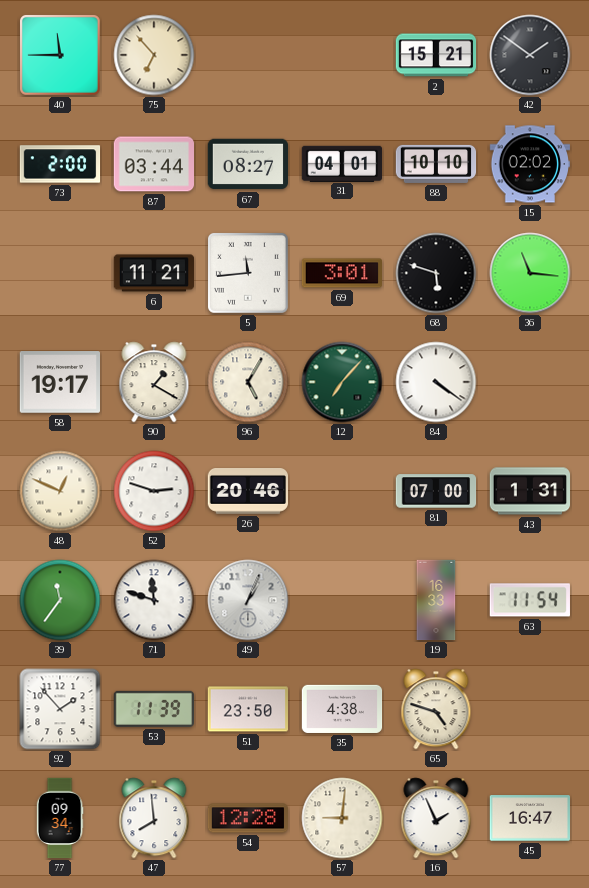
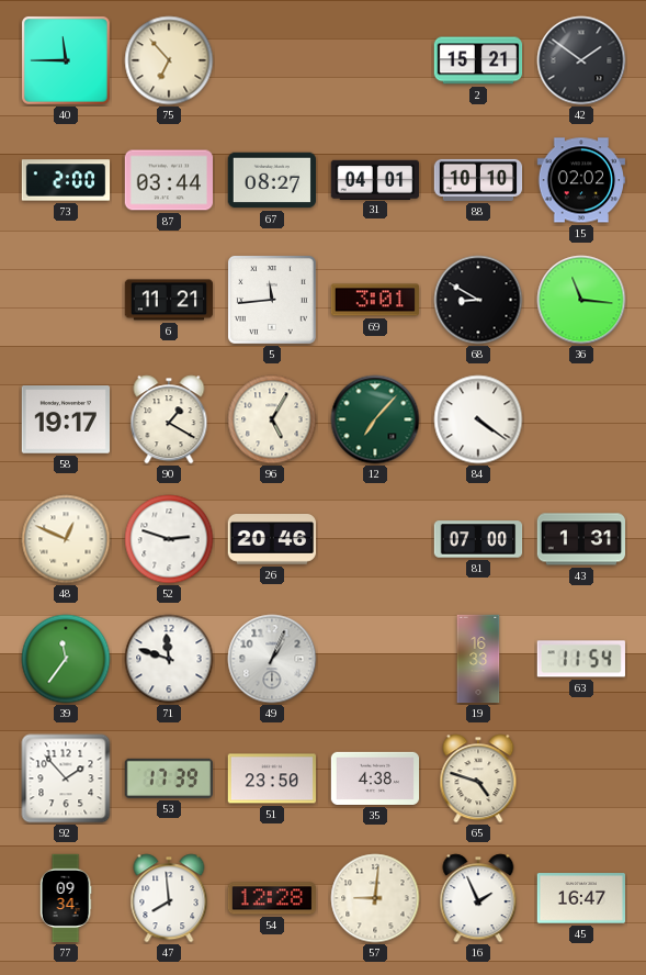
68: 5:48 -> 8:50 (478, 300)
53: 11:39 -> 17:39 (168, 778)
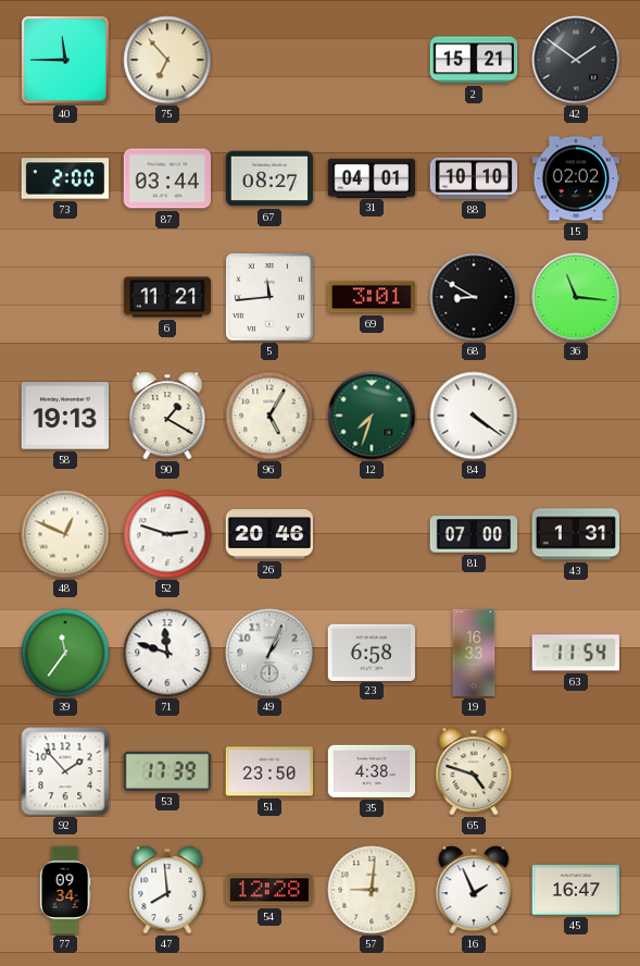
58: 19:17 -> 19:13 (64, 416)
12: 7:07 -> 7:33 (372, 416)
23: none -> 6:58 (371, 652)
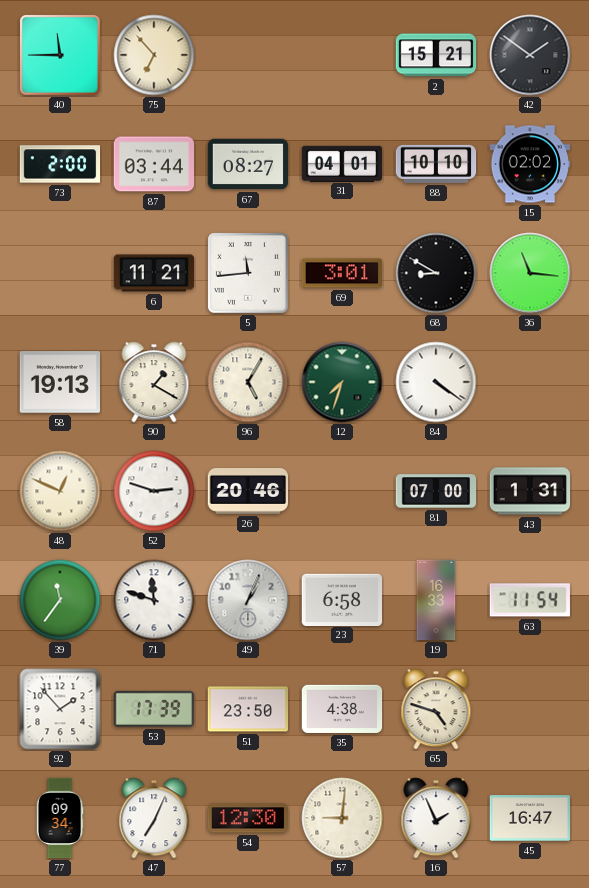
47: 7:59 -> 7:04 (154, 818)
54: 12:28 -> 12:30 (247, 818)
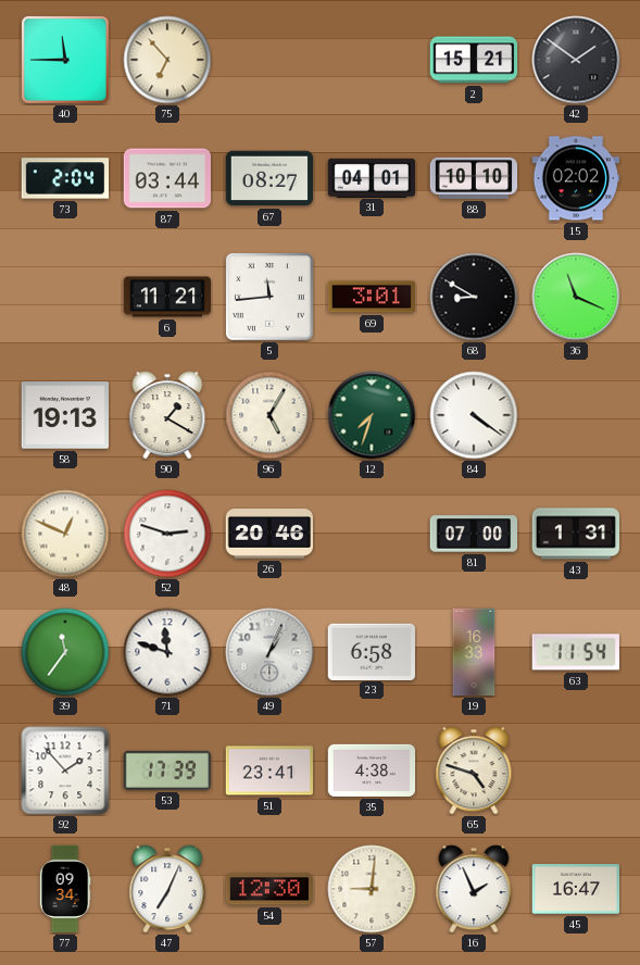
73: 2:00 -> 2:04 (65, 178)
36: 11:16 -> 11:19 (576, 297)
51: 23:50 -> 23:41 (269, 770)
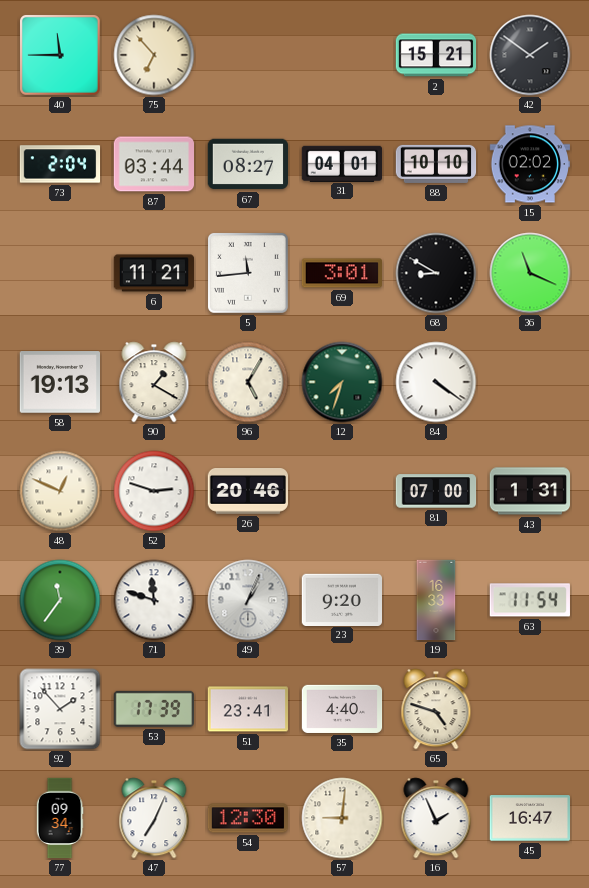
23: 6:58 -> 9:20 (341, 599)
35: 4:38 -> 4:40 (342, 709)
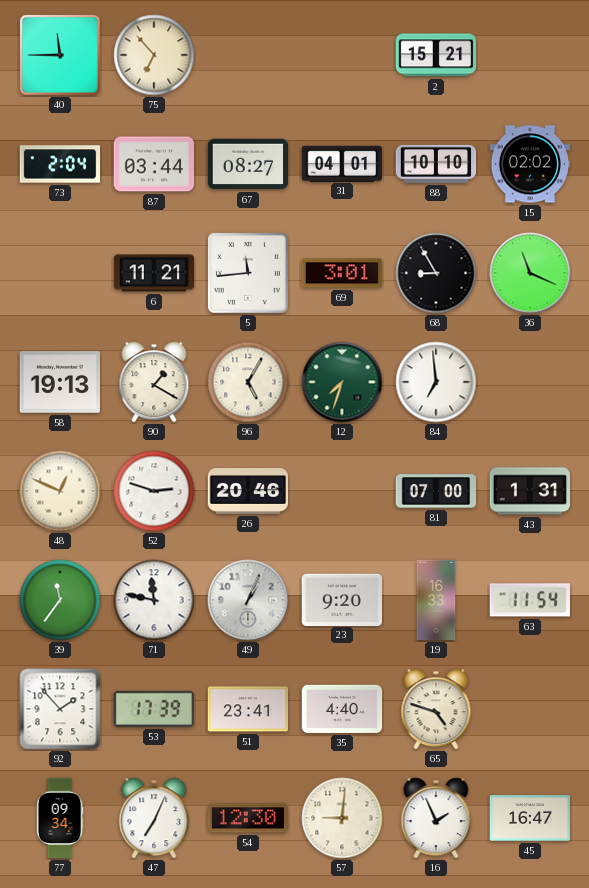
42: 1:51 -> none (530, 55)
68: 8:50 -> 8:55 (436, 273)
84: 4:21 -> 6:59 (436, 382)
71: 11:48 -> 11:47 (154, 600)
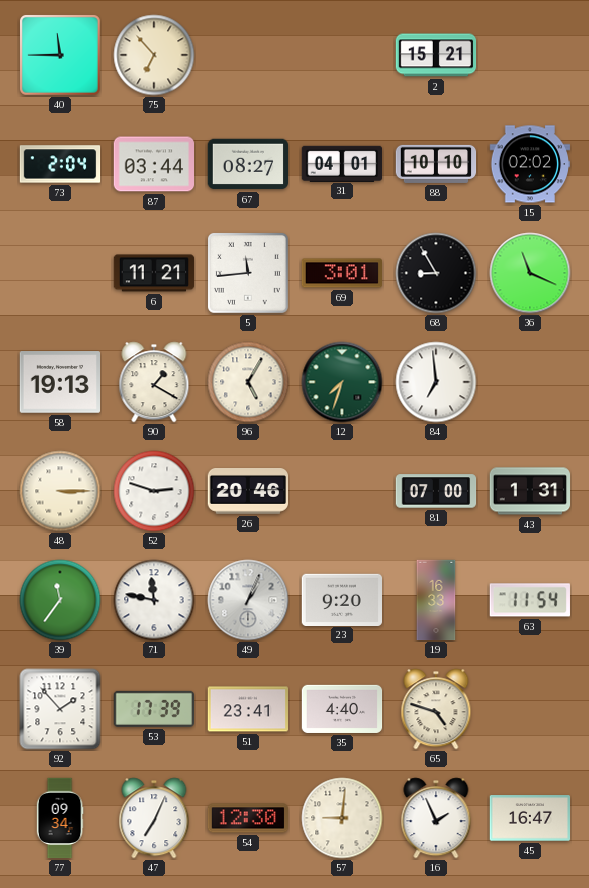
48: 12:49 -> 3:15 (60, 491)
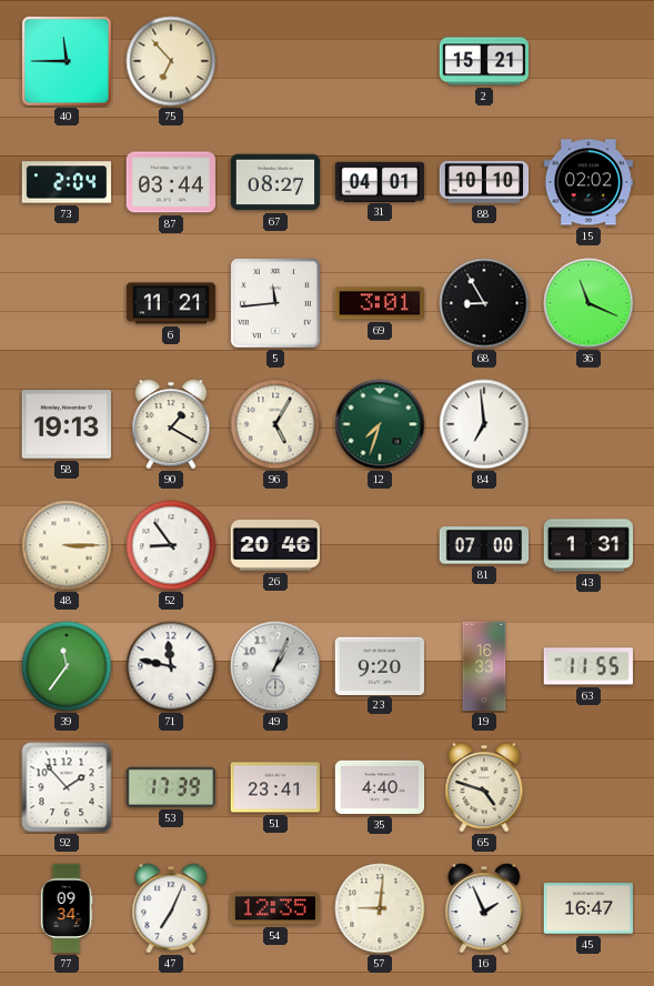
52: 2:48 -> 8:54 (171, 545)
63: 11:54 -> 11:55 (588, 666)
54: 12:30 -> 12:35 (274, 908)
